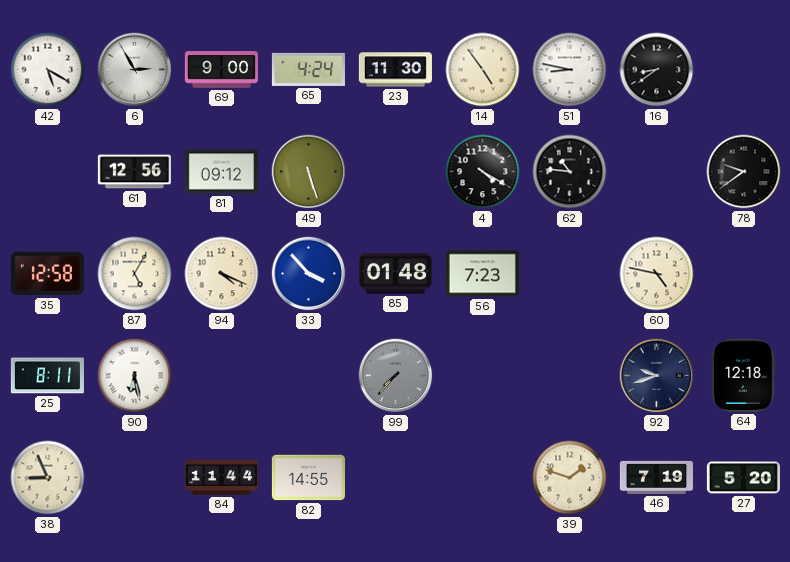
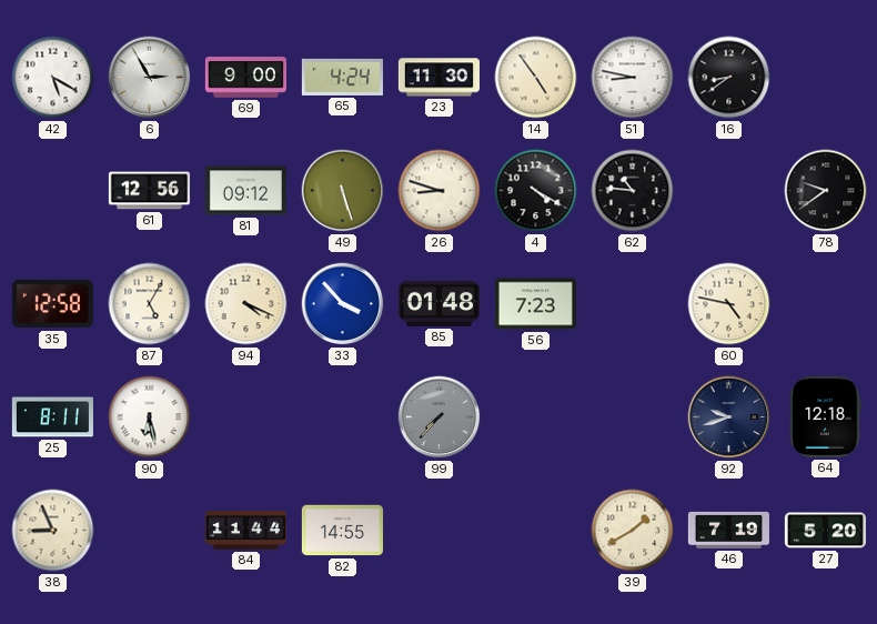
26: none -> 8:48 (440, 191)
39: 1:48 -> 1:40 (633, 531)
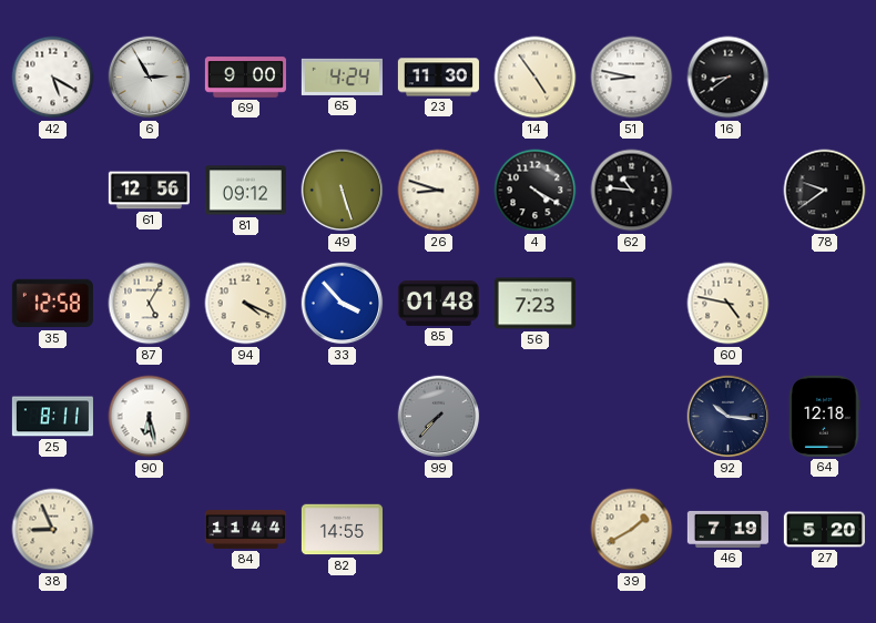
92: 9:42 -> 10:16 (729, 417)
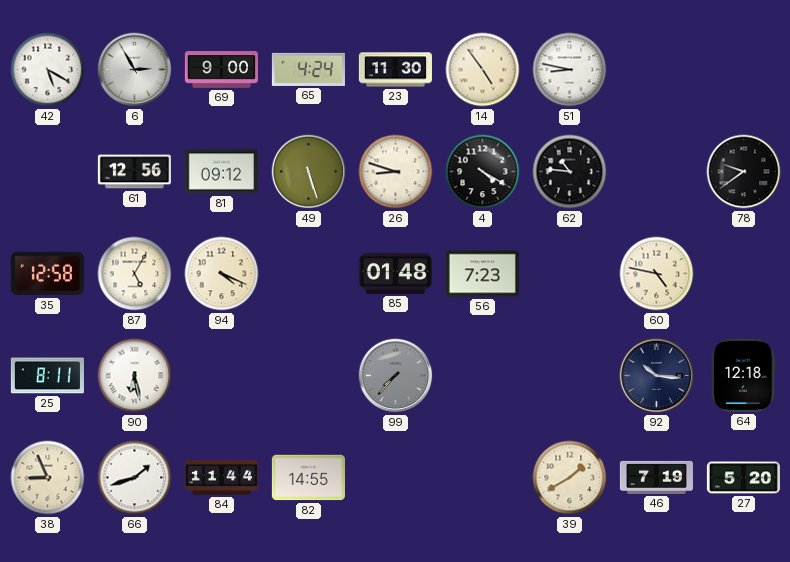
16: 8:39 -> none (729, 78)
33: 3:53 -> none (343, 304)
66: none -> 1:42 (135, 478)
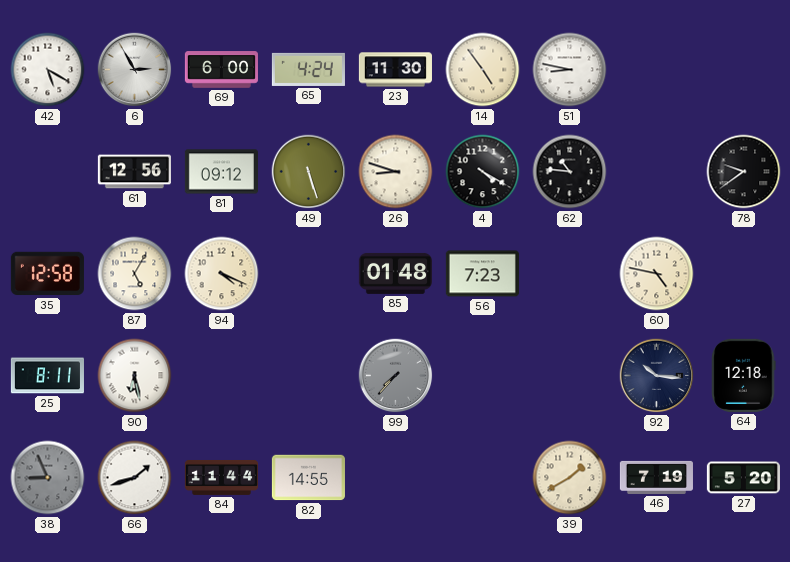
69: 9:00 -> 6:00 (221, 70)
38 dial: cream -> grey (48, 478)
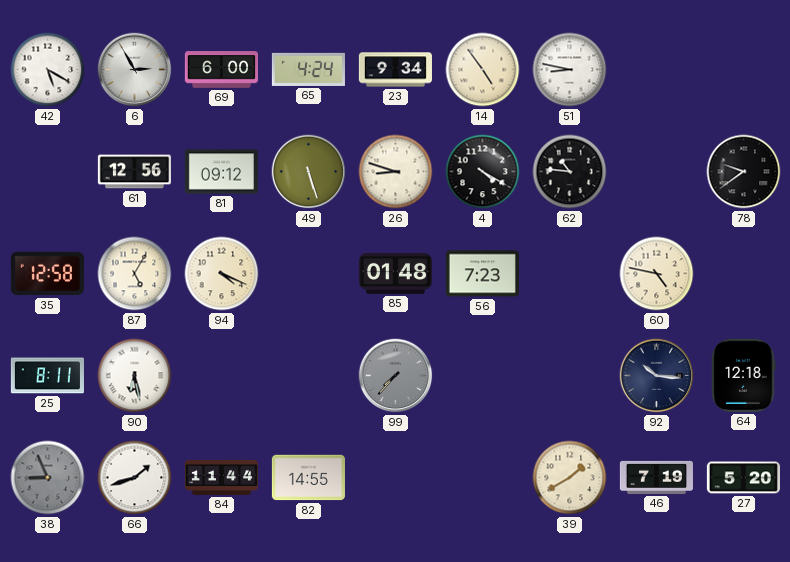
23: 11:30 -> 9:34 (395, 70)
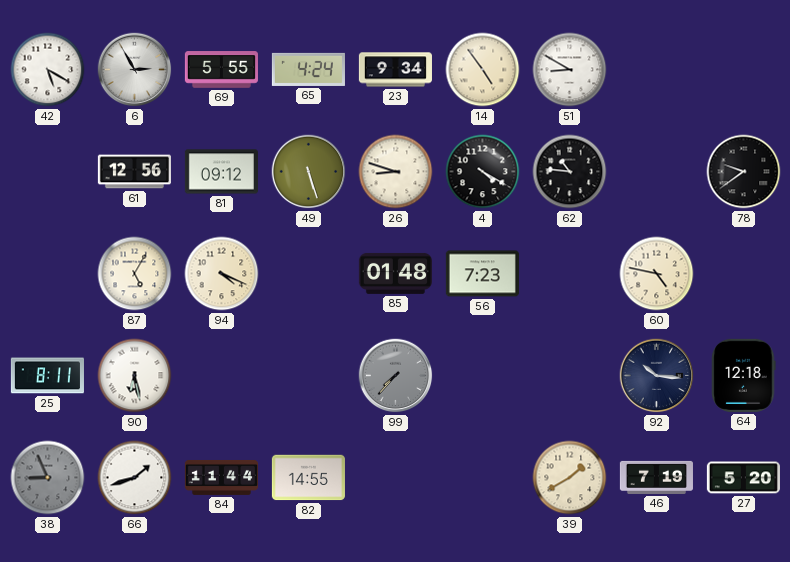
69: 6:00 -> 5:55 (221, 70)
51: 8:47 -> 8:50 (570, 70)
35: 12:58 -> none (47, 274)
